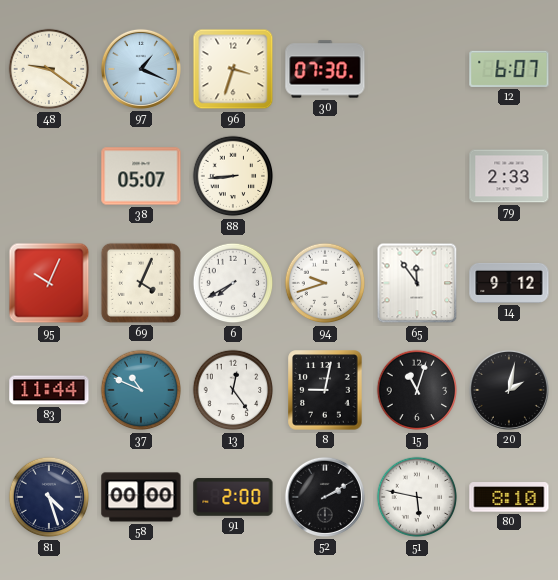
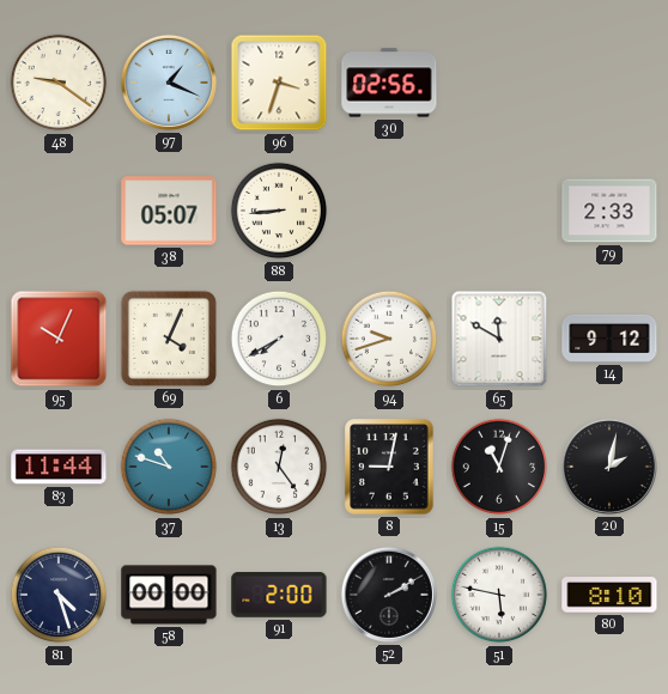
30: 07:30 -> 02:56 (389, 83)
12: 6:07 -> none (509, 69)
65: 11:54 -> 11:50 (499, 339)
37: 10:49 -> 10:48 (169, 467)
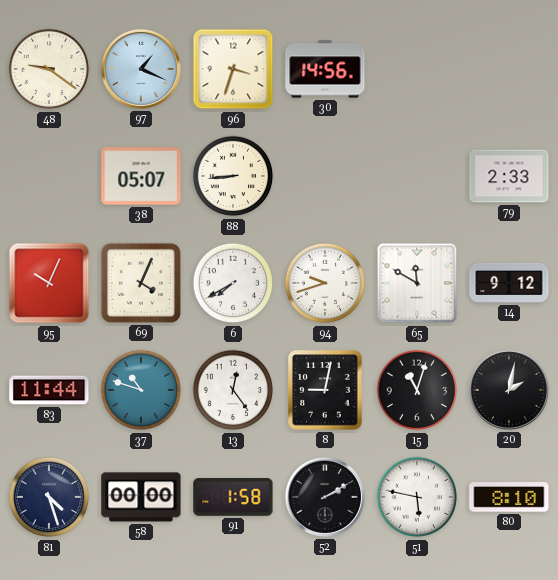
30: 02:56 -> 14:56 (325, 69)
91: 2:00 -> 1:58 (233, 497)
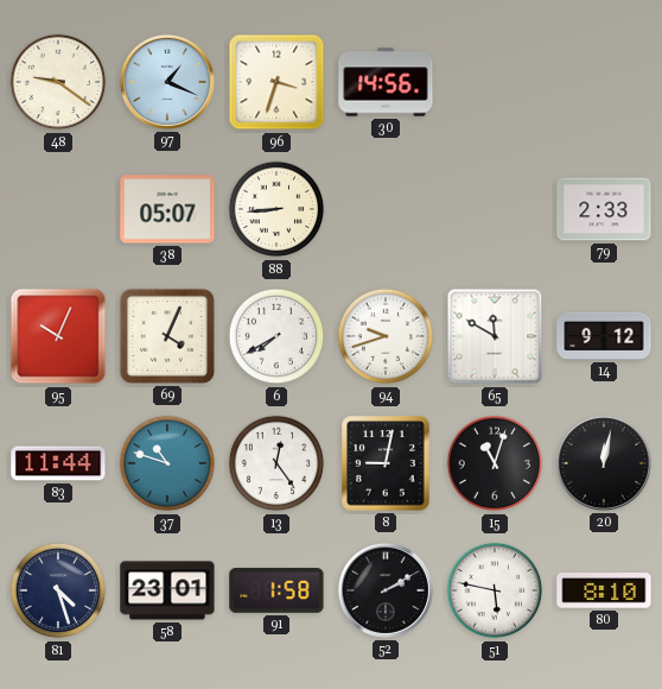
20: 2:02 -> 12:02 (604, 463)
58: 00:00 -> 23:01 (167, 590)
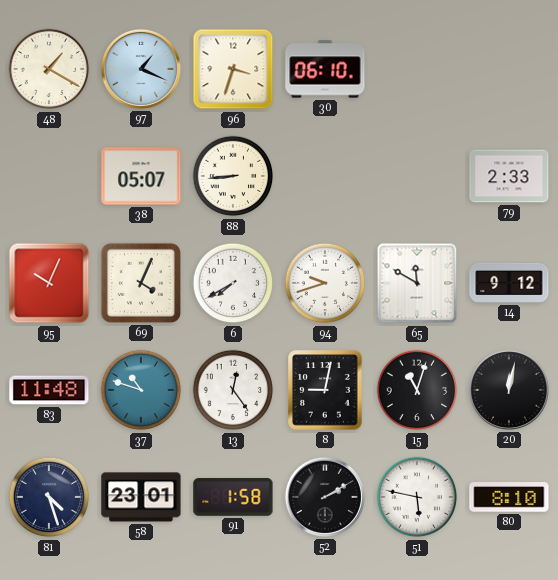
48: 9:21 -> 1:20 (49, 69)
30: 14:56 -> 06:10 (325, 69)
83: 11:44 -> 11:48 (49, 390)
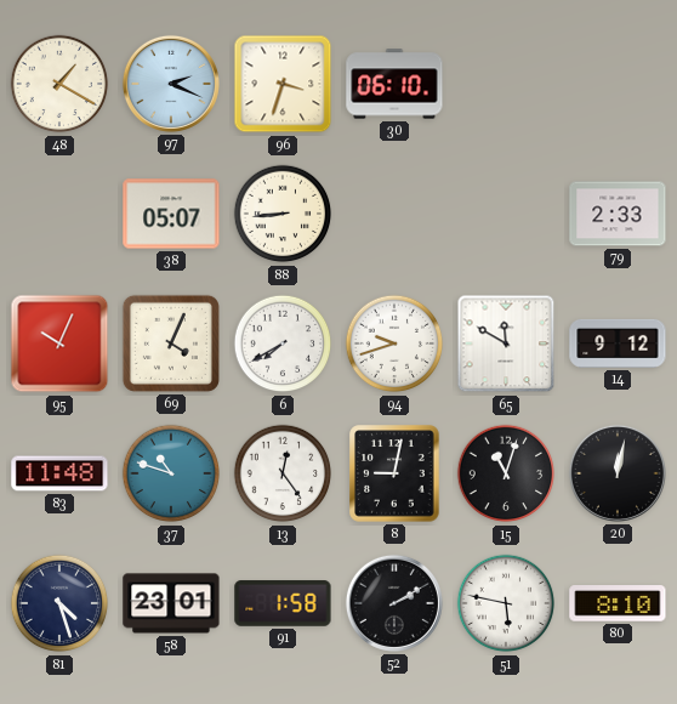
97: 1:19 -> 2:19 (171, 84)
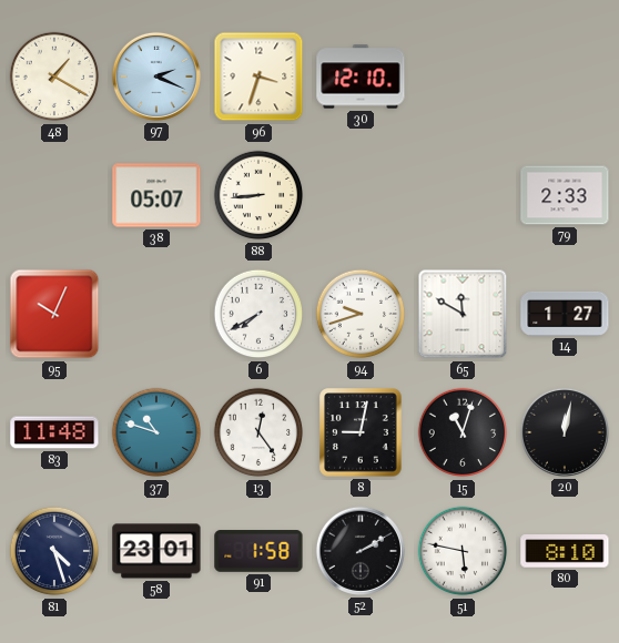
30: 06:10 -> 12:10 (361, 76)
69: 4:04 -> none (171, 344)
14: 9:12 -> 1:27 (565, 314)
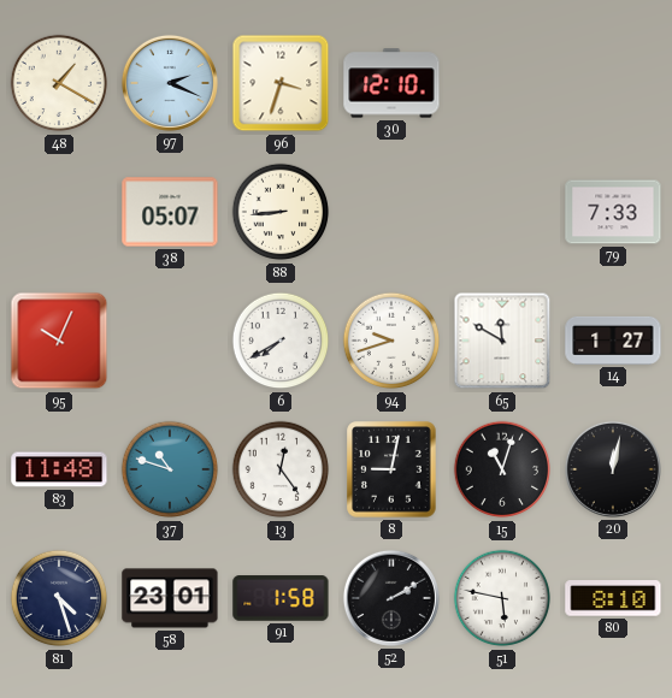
79: 2:33 -> 7:33 (613, 212)
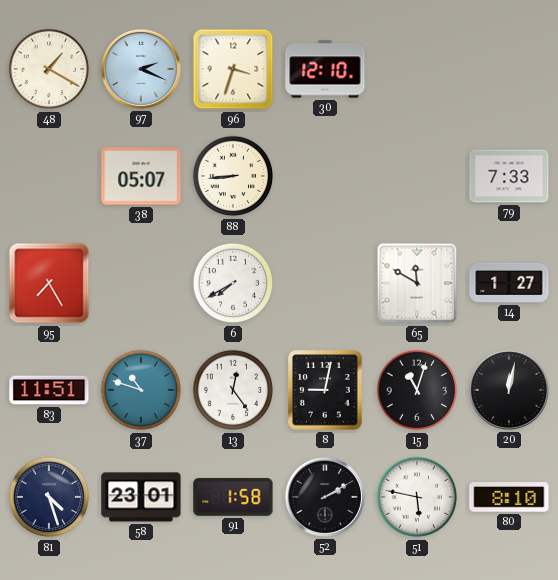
95: 10:04 -> 7:25 (49, 283)
94: 9:42 -> none (391, 341)
83: 11:48 -> 11:51 (49, 390)
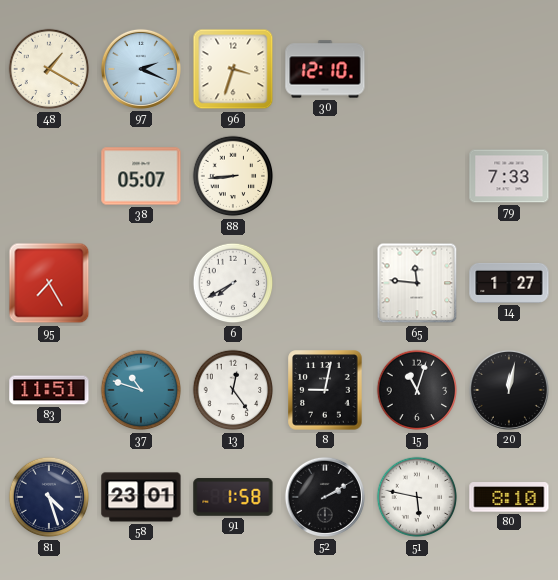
65: 11:50 -> 11:46 (417, 283)
